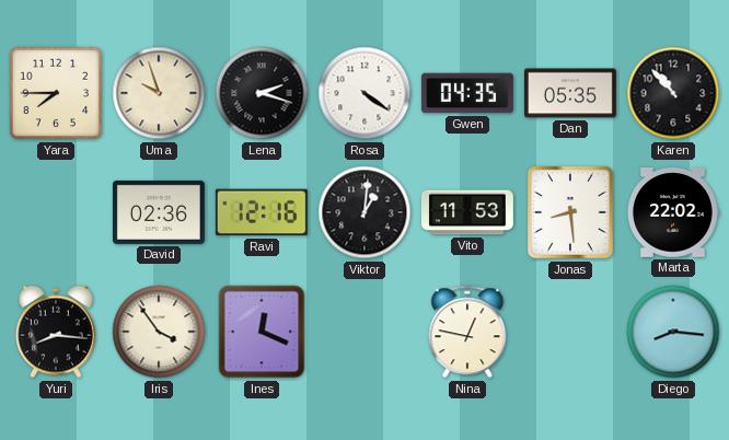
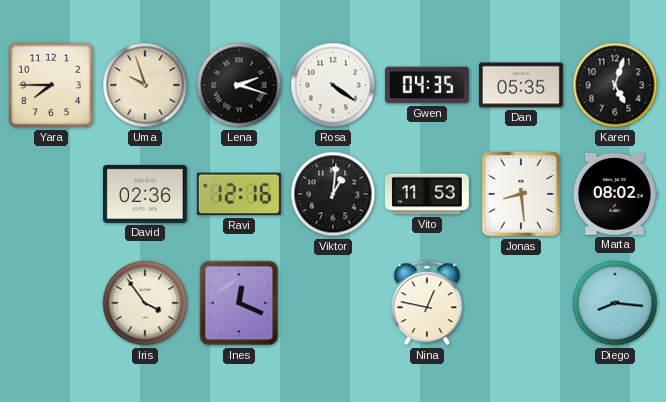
Karen: 10:53 -> 5:03 (615, 85)
Marta: 22:02 -> 08:02 (615, 194)
Yuri: 8:16 -> none (56, 332)
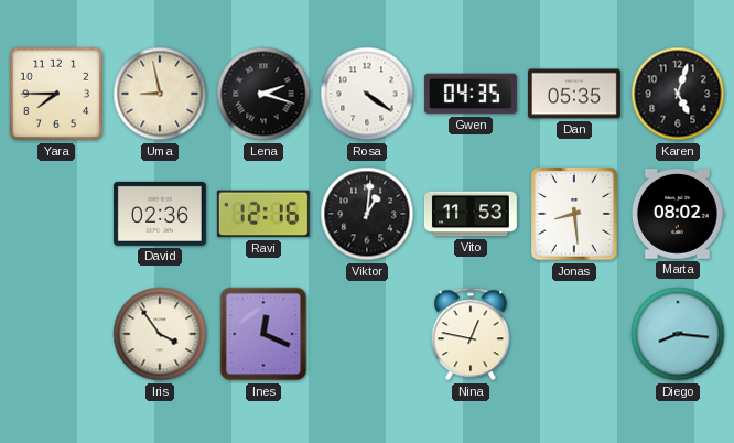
Uma: 9:57 -> 8:58 (160, 94)
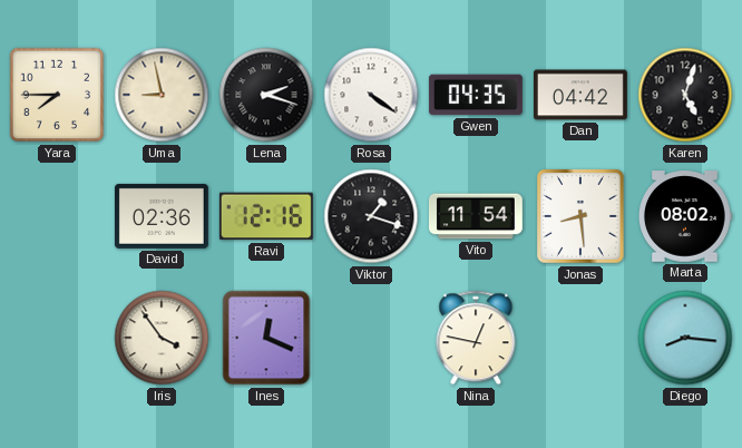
Dan: 05:35 -> 04:42 (580, 95)
Viktor: 1:01 -> 1:18 (371, 216)
Vito: 11:53 -> 11:54 (476, 216)
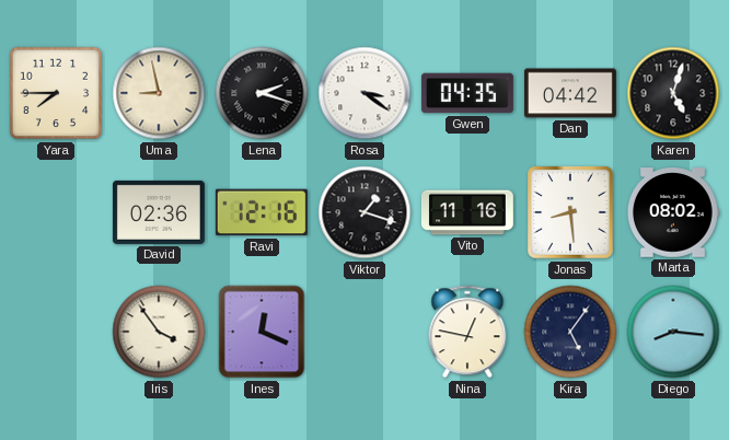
Rosa: 4:21 -> 3:21 (364, 93)
Vito: 11:54 -> 11:16 (467, 212)
Kira: none -> 5:06 (570, 332)
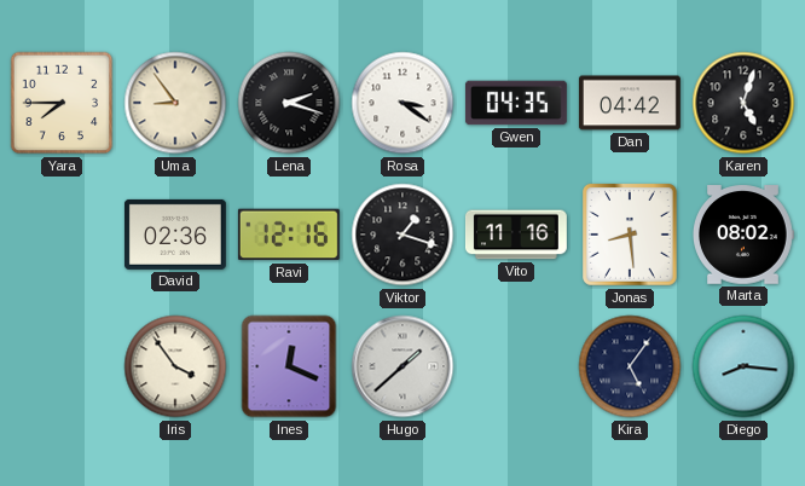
Uma: 8:58 -> 8:54 (175, 103)
Hugo: none -> 1:38 (402, 366)
Nina: 12:47 -> none (467, 332)
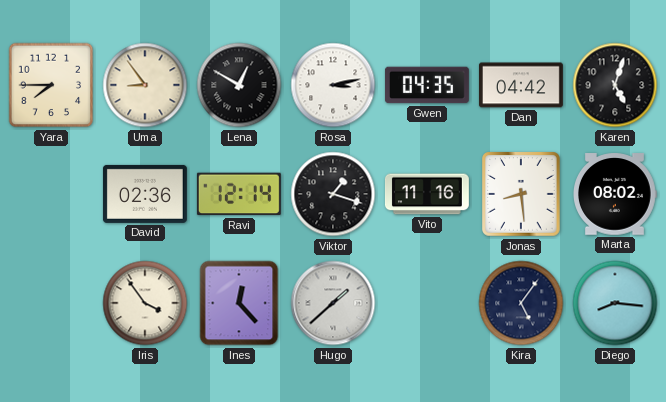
Lena: 2:18 -> 12:50 (239, 85)
Rosa: 3:21 -> 3:13 (333, 85)
Ravi: 12:16 -> 12:14 (239, 194)
Ines: 12:19 -> 12:23 (239, 303)
